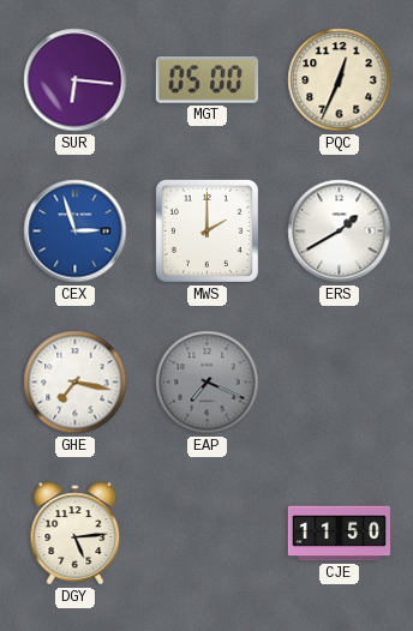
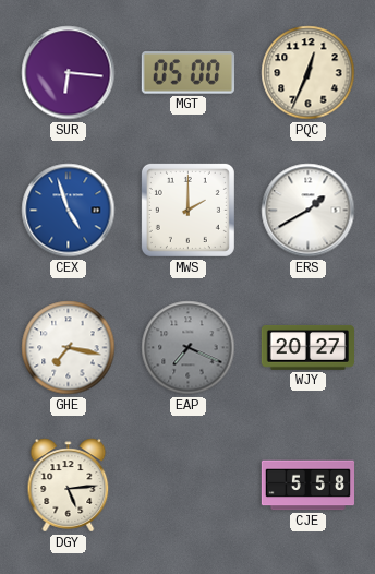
CEX: 2:57 -> 4:57 (69, 211)
WJY: none -> 20:27 (307, 348)
CJE: 11:50 -> 5:58 (307, 486)
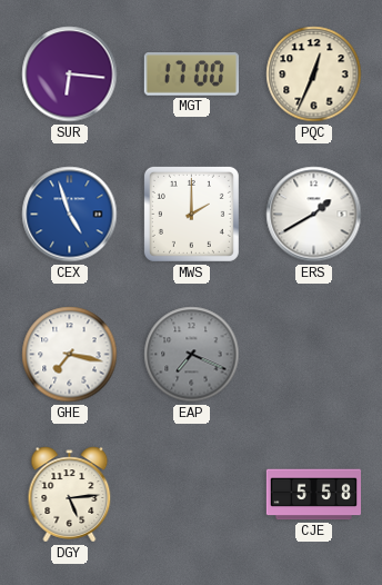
MGT: 05:00 -> 17:00 (191, 75)
WJY: 20:27 -> none (307, 348)
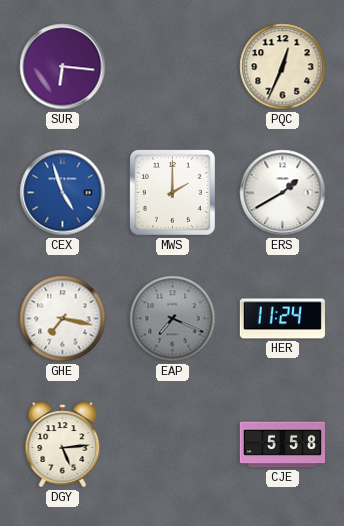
MGT: 17:00 -> none (191, 75)
HER: none -> 11:24 (282, 319)
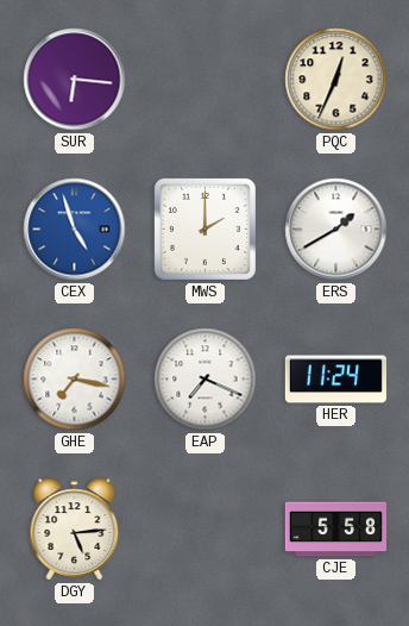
EAP dial: grey -> white (206, 380)
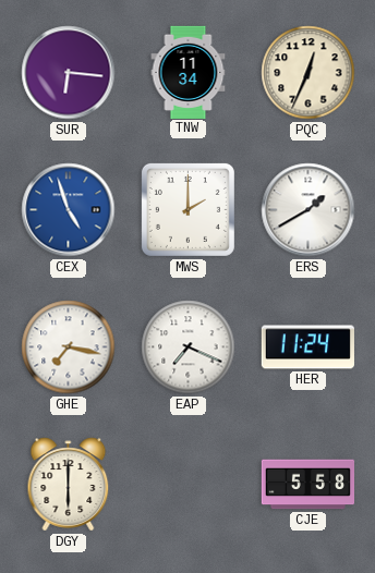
TNW: none -> 11:34 (189, 72)
DGY: 5:14 -> 6:00 (69, 485)
